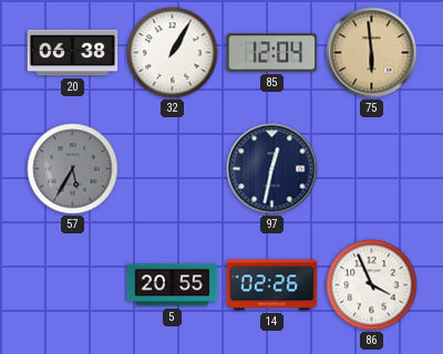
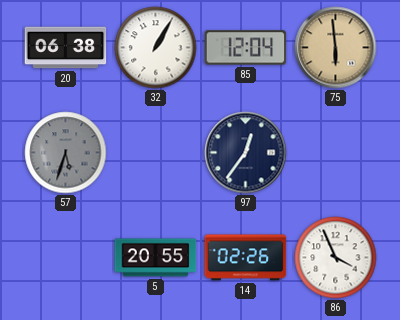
57: 5:35 -> 5:33 (66, 153)
97: 12:32 -> 12:36 (246, 153)
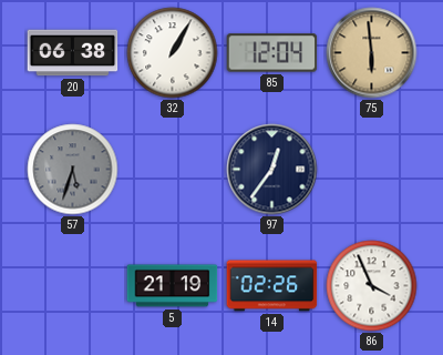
5: 20:55 -> 21:19 (173, 286)
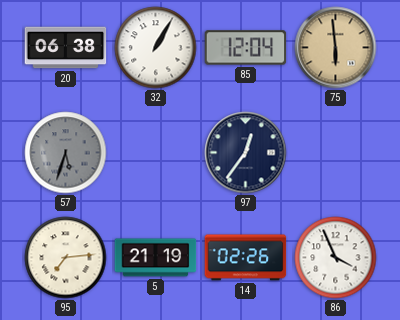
95: none -> 7:14 (66, 258)
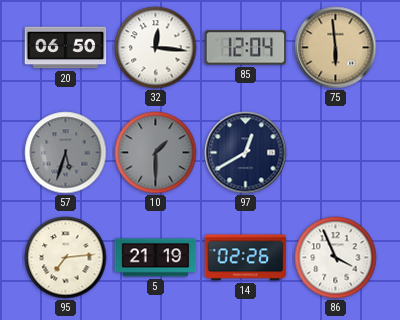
20: 06:38 -> 06:50 (66, 48)
32: 1:05 -> 12:16 (156, 48)
10: none -> 1:30 (156, 153)
97: 12:36 -> 12:40 (246, 153)
